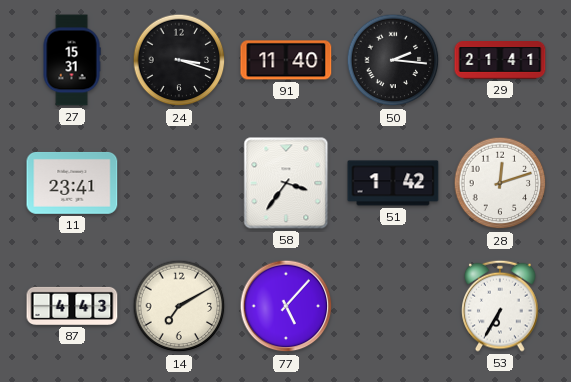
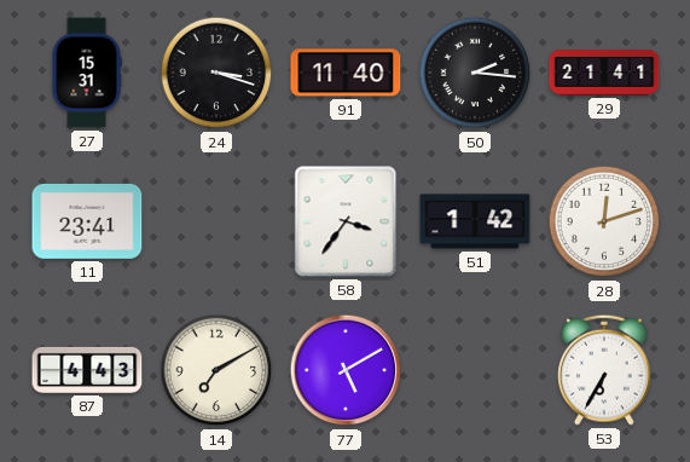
77: 5:07 -> 5:10 (346, 370)
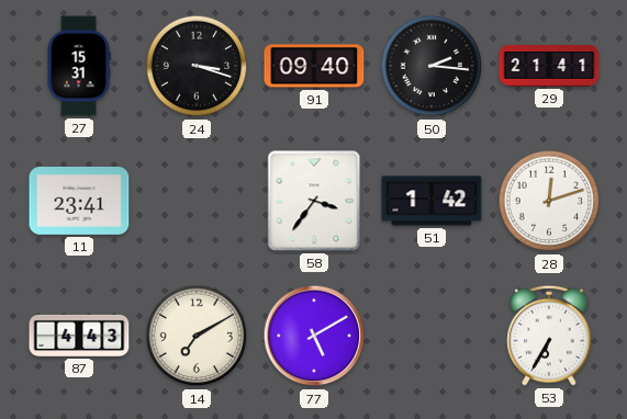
91: 11:40 -> 09:40 (314, 66)
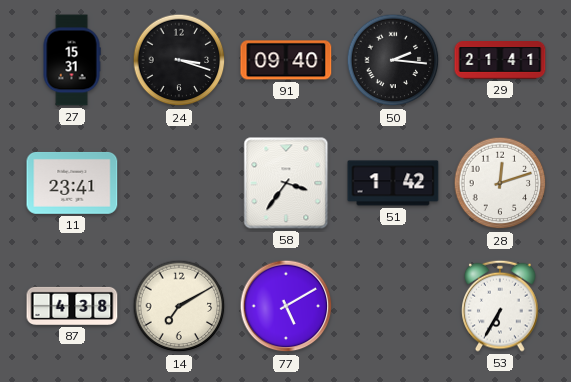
87: 4:43 -> 4:38 (72, 306)
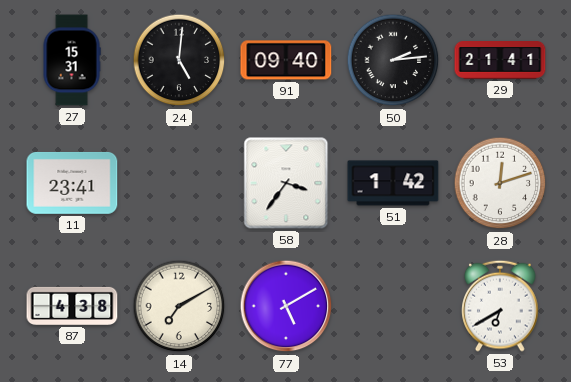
24: 3:18 -> 5:01 (179, 60)
50: 2:16 -> 2:14 (393, 60)
53: 6:35 -> 6:40 (500, 306)
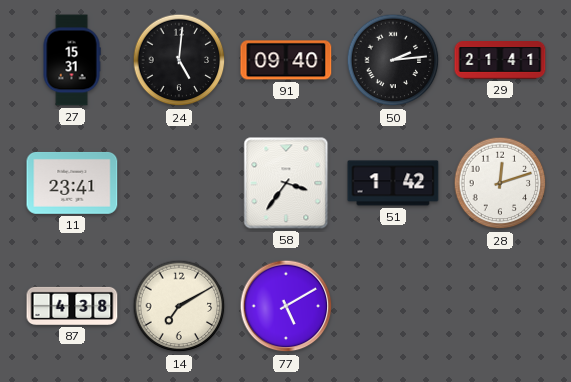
53: 6:40 -> none (500, 306)
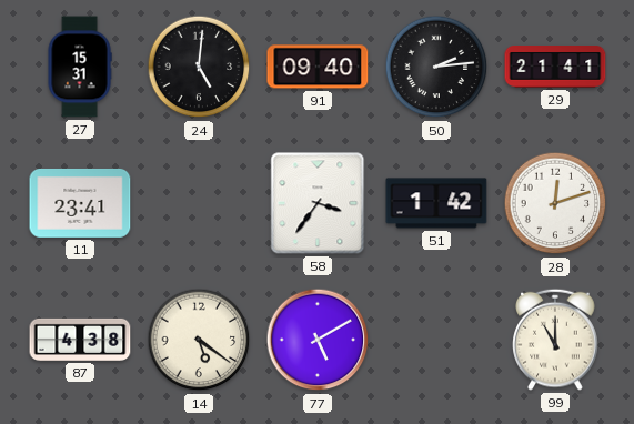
14: 7:10 -> 5:21 (199, 340)
99: none -> 11:00 (555, 340)
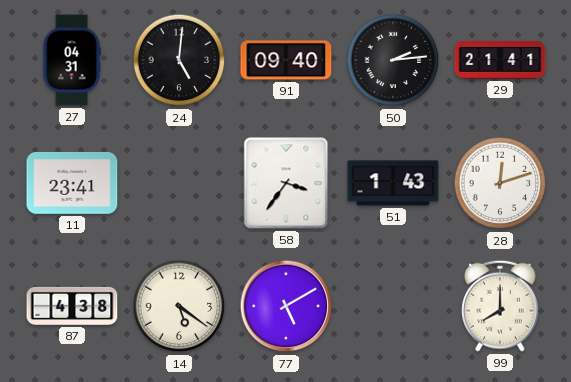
27: 15:31 -> 04:31 (72, 60)
51: 1:42 -> 1:43 (393, 183)
99: 11:00 -> 8:00 (500, 306)
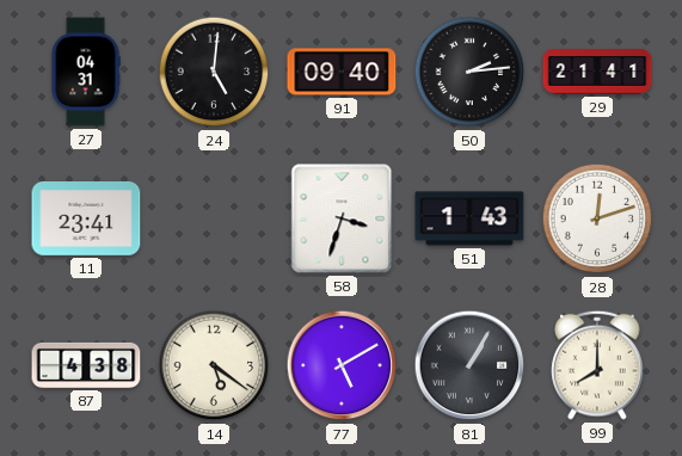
58: 3:36 -> 3:33 (342, 218)
81: none -> 1:05 (469, 365)
